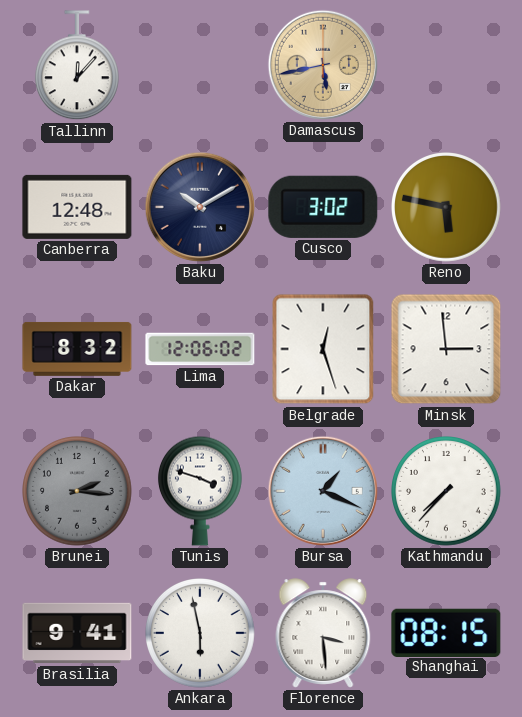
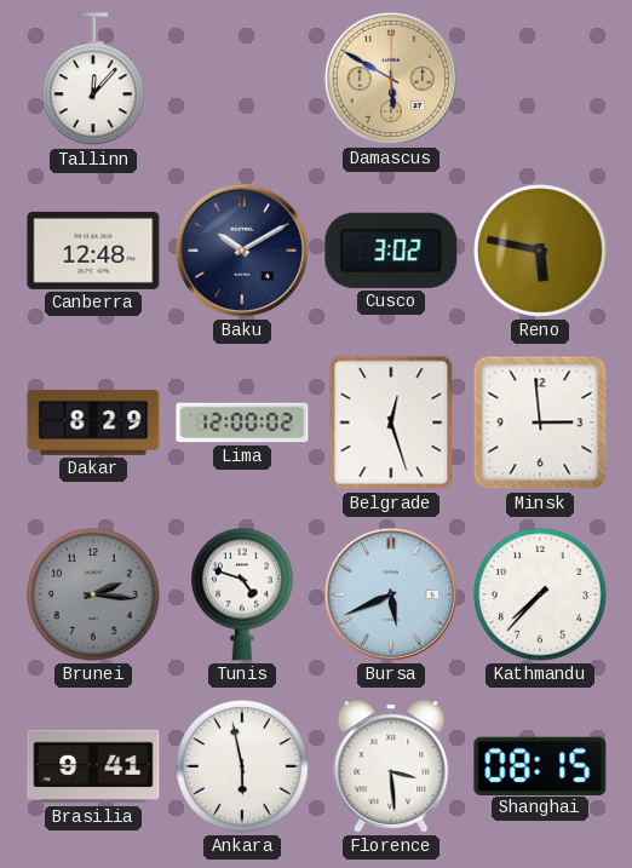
Damascus: 5:43 -> 5:50 (391, 79)
Dakar: 8:32 -> 8:29 (93, 422)
Lima: 12:06 -> 12:00 (242, 422)
Tunis: 3:48 -> 4:48 (242, 594)
Bursa: 1:19 -> 5:41 (391, 594)
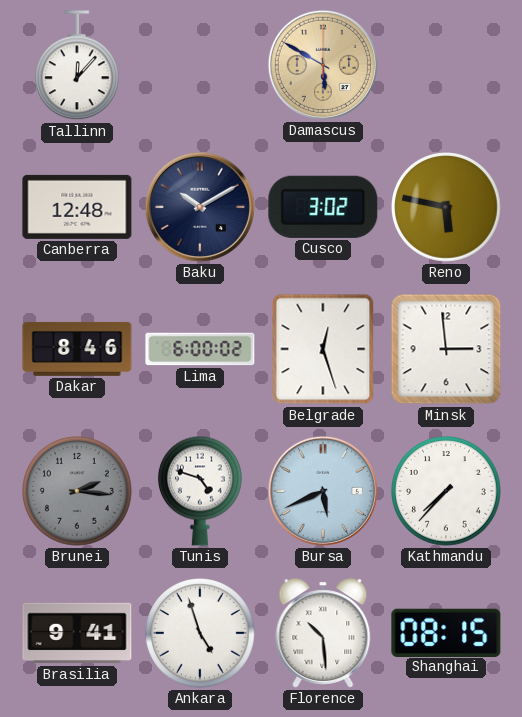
Dakar: 8:29 -> 8:46 (77, 349)
Lima: 12:00 -> 6:00 (200, 349)
Ankara: 5:58 -> 4:57 (201, 634)
Florence: 3:29 -> 10:29 (323, 633)
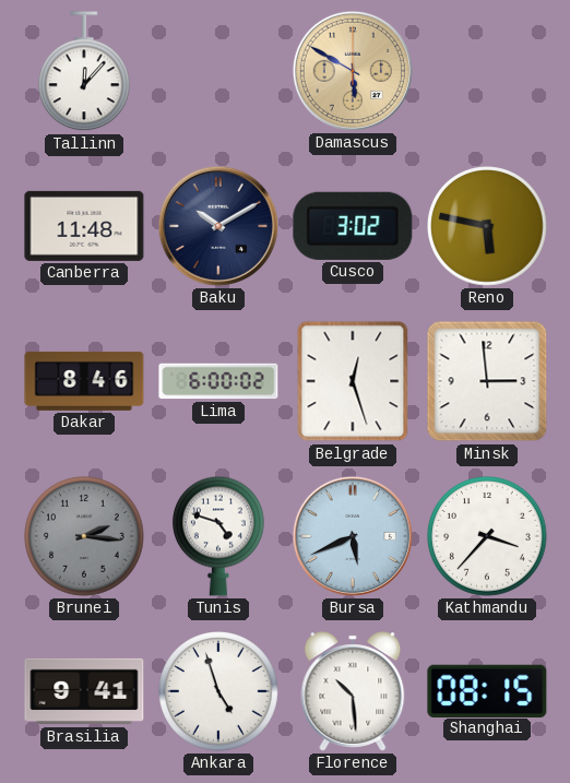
Canberra: 12:48 -> 11:48 (84, 226)
Kathmandu: 7:37 -> 3:37 (488, 537)
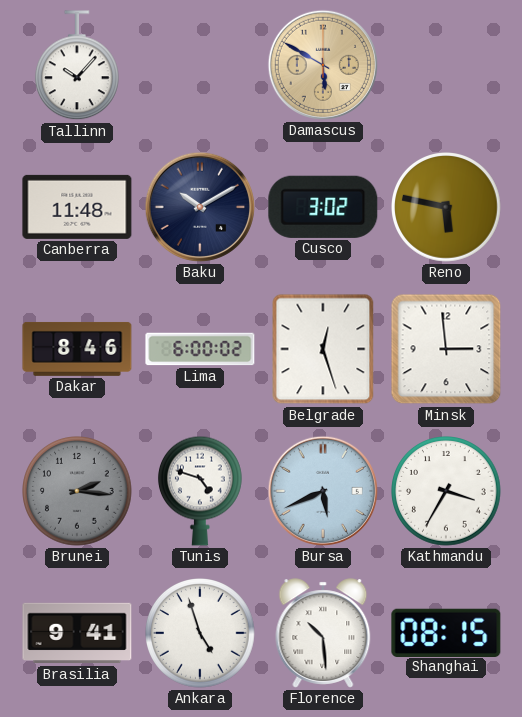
Tallinn: 12:07 -> 10:07 (77, 66)
Kathmandu: 3:37 -> 3:35 (447, 492)
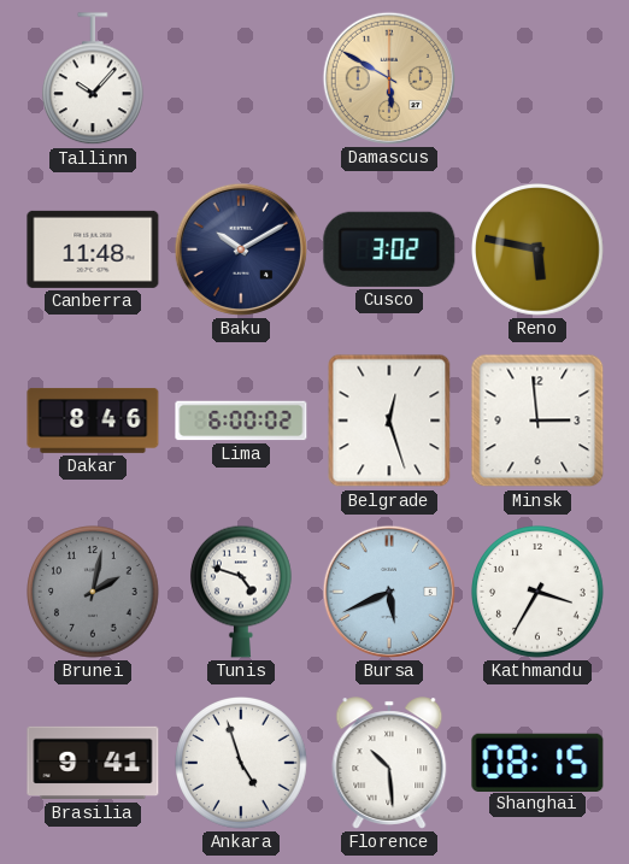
Brunei: 2:16 -> 2:02 (94, 593)
